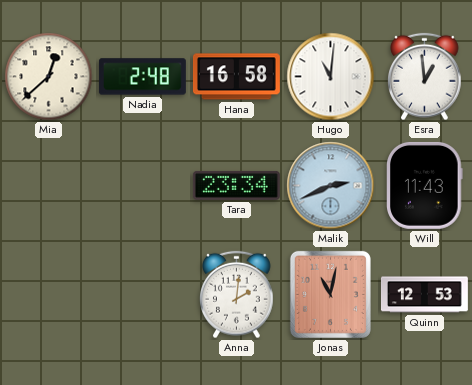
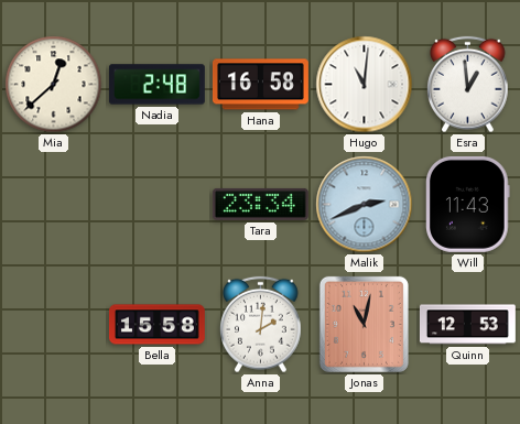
Bella: none -> 15:58 (156, 325)
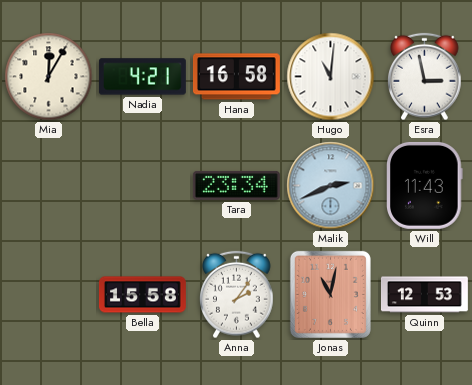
Mia: 12:38 -> 12:05 (49, 77)
Nadia: 2:48 -> 4:21 (142, 77)
Esra: 12:59 -> 2:58 (425, 77)
Anna: 2:01 -> 2:06 (237, 295)
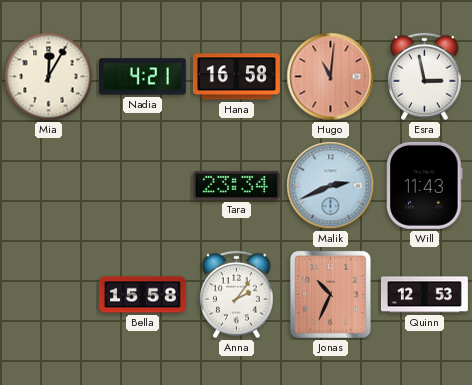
Hugo dial: white -> salmon (331, 77)
Jonas: 11:02 -> 10:34 (330, 294)
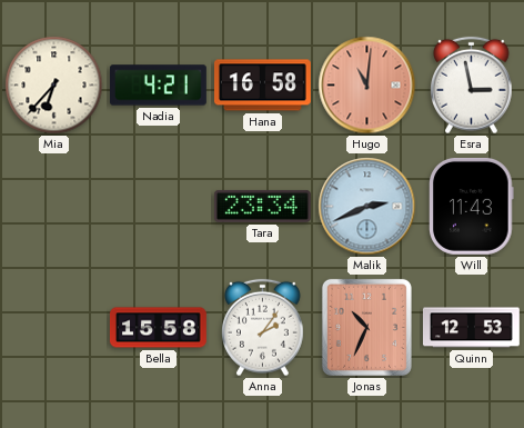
Mia: 12:05 -> 6:37 (54, 86)
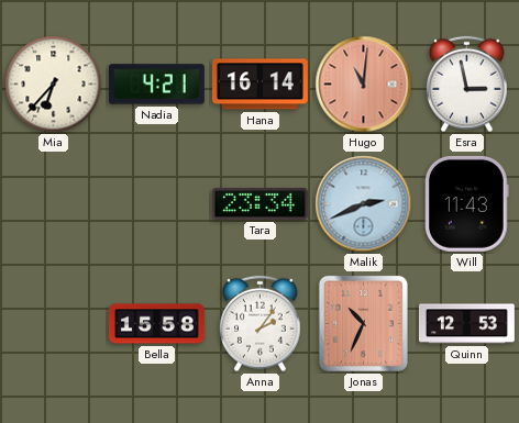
Hana: 16:58 -> 16:14 (259, 85)
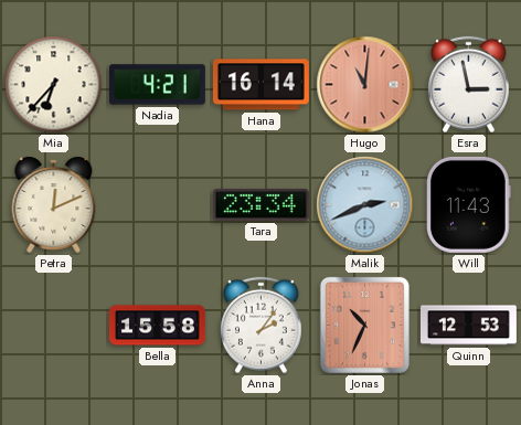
Petra: none -> 12:11 (54, 204)
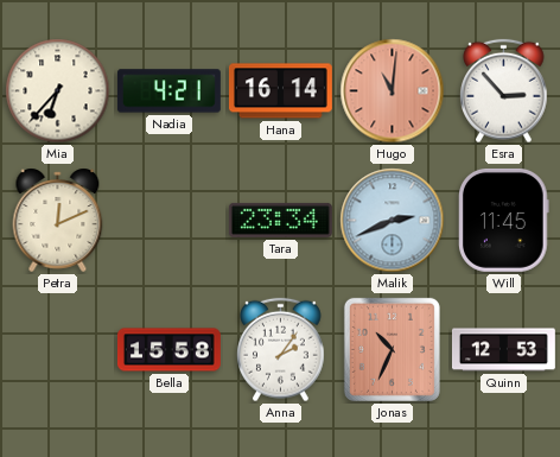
Esra: 2:58 -> 2:53 (504, 91)
Will: 11:43 -> 11:45 (504, 220)
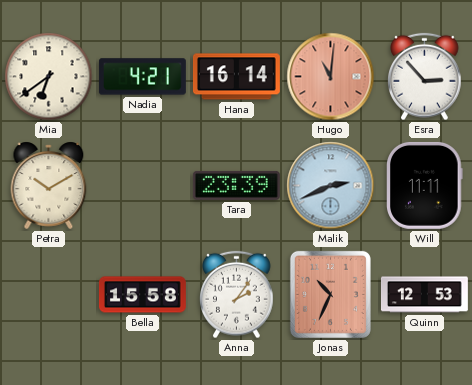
Mia: 6:37 -> 6:39 (49, 77)
Petra: 12:11 -> 10:10 (49, 185)
Tara: 23:34 -> 23:39 (236, 185)
Will: 11:45 -> 11:11 (425, 185)
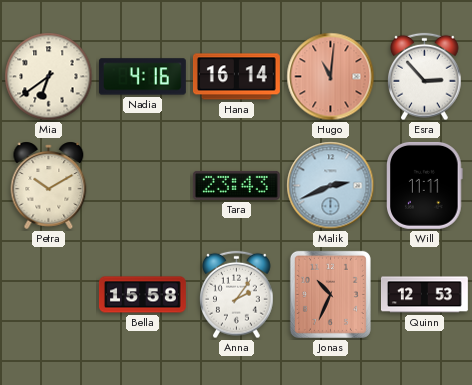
Nadia: 4:21 -> 4:16 (142, 77)
Tara: 23:39 -> 23:43 (236, 185)
